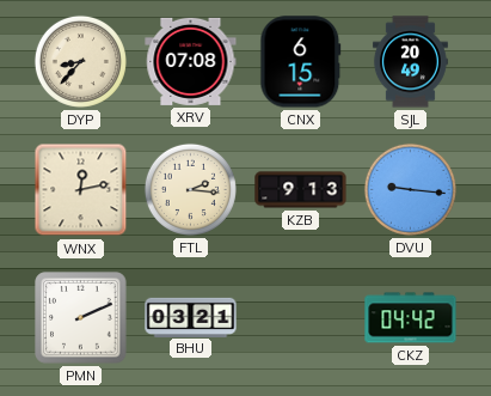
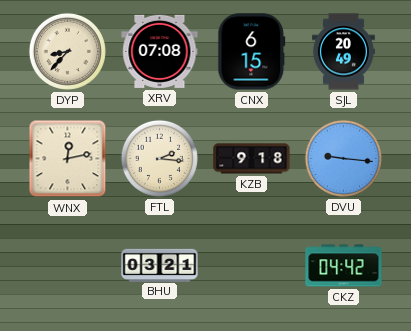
KZB: 9:13 -> 9:18 (252, 159)
PMN: 2:11 -> none (81, 318)
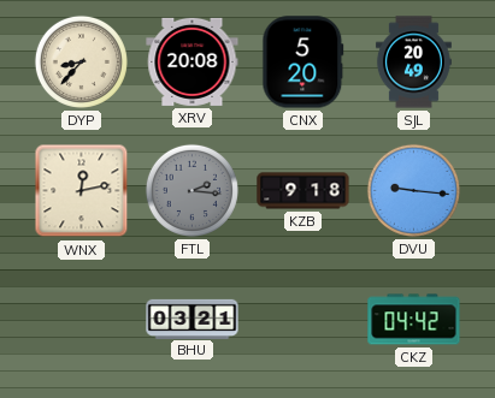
XRV: 07:08 -> 20:08 (193, 61)
CNX: 6:15 -> 5:20 (304, 63)
FTL dial: cream -> grey (191, 190)
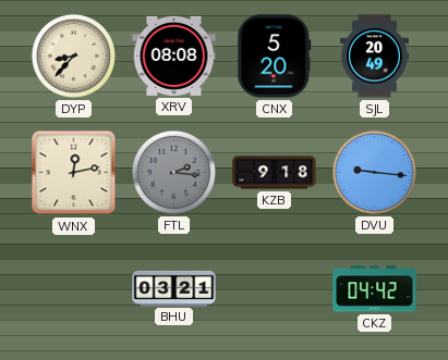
XRV: 20:08 -> 08:08 (174, 55)
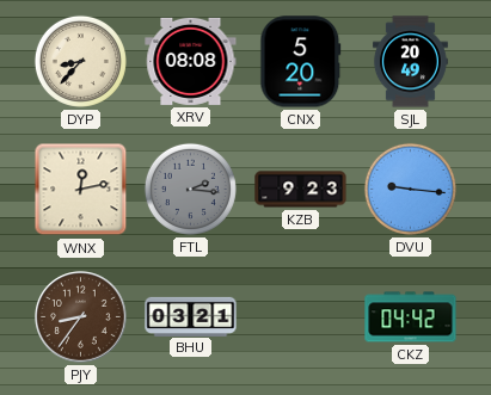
KZB: 9:18 -> 9:23 (301, 190)
PJY: none -> 8:36 (81, 317)
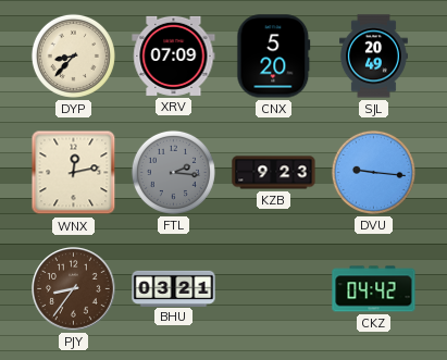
XRV: 08:08 -> 07:09 (174, 55)
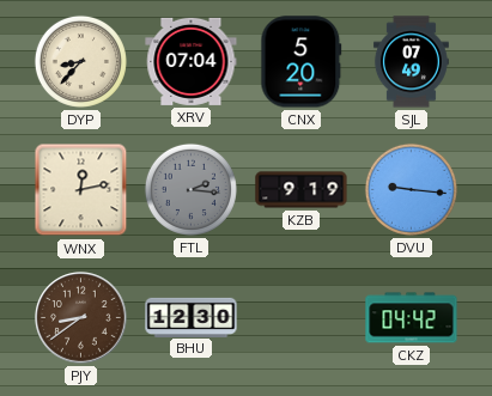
XRV: 07:09 -> 07:04 (192, 61)
SJL: 20:49 -> 07:49 (411, 62)
KZB: 9:23 -> 9:19 (302, 190)
PJY: 8:36 -> 8:39 (81, 318)
BHU: 03:21 -> 12:30 (192, 317)
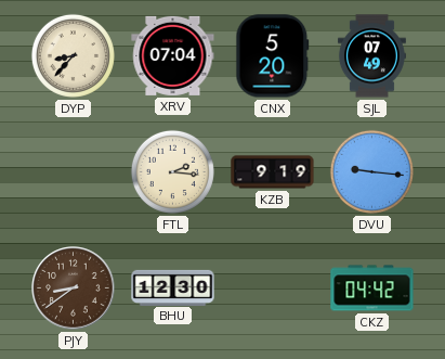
WNX: 12:13 -> none (81, 190)
FTL dial: grey -> cream (172, 171)
